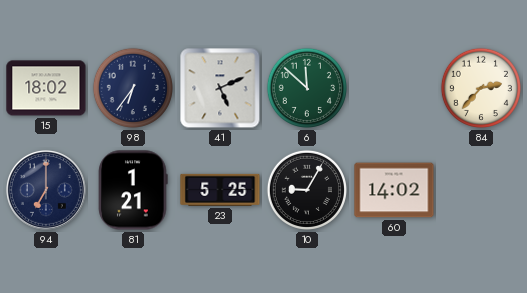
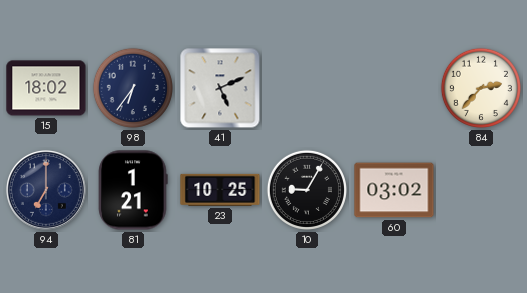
6: 11:52 -> none (307, 88)
23: 5:25 -> 10:25 (220, 190)
60: 14:02 -> 03:02 (394, 190)
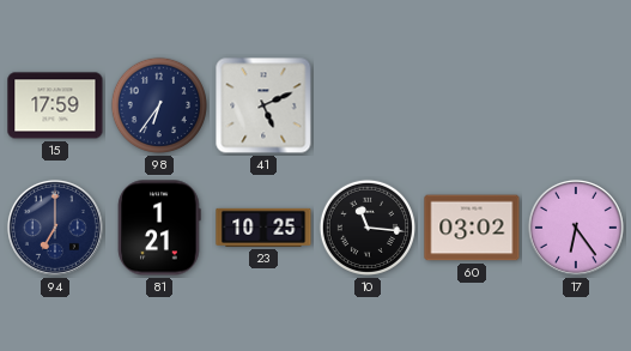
15: 18:02 -> 17:59 (55, 105)
84: 2:37 -> none (481, 88)
10: 9:05 -> 11:16 (368, 228)
17: none -> 6:24 (576, 228)
